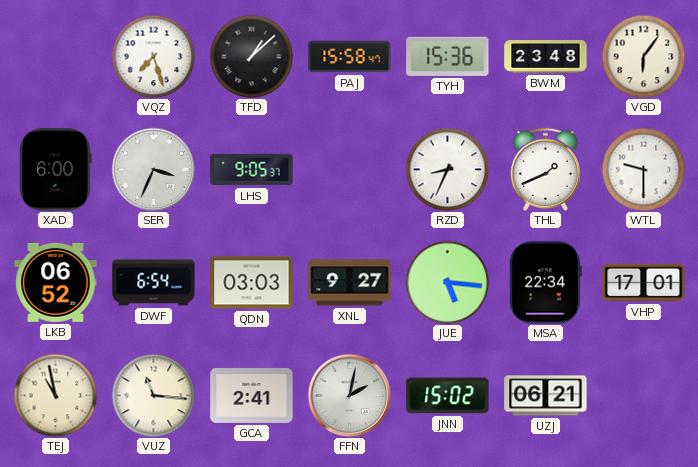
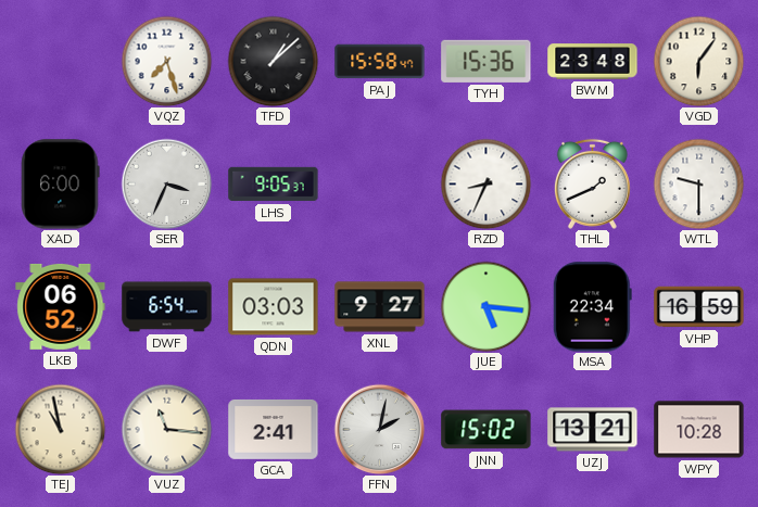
VHP: 17:01 -> 16:59 (699, 307)
UZJ: 06:21 -> 13:21 (593, 430)
WPY: none -> 10:28 (699, 430)
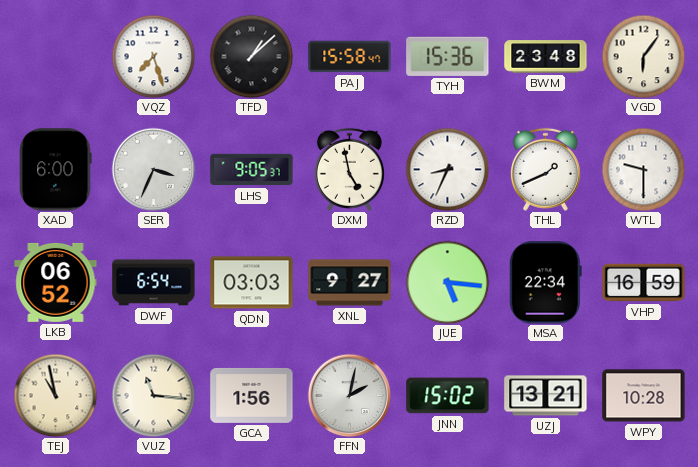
DXM: none -> 4:58 (349, 169)
GCA: 2:41 -> 1:56 (252, 395)
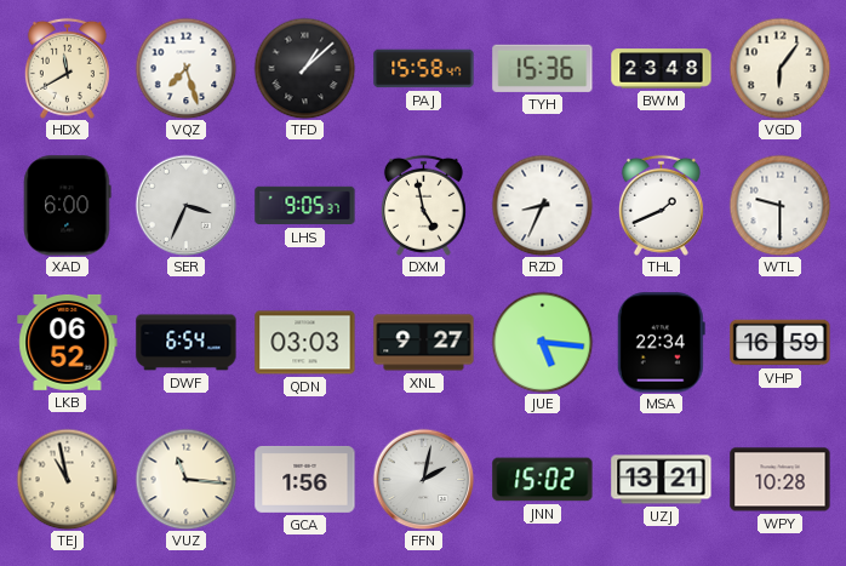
HDX: none -> 11:40 (67, 68)
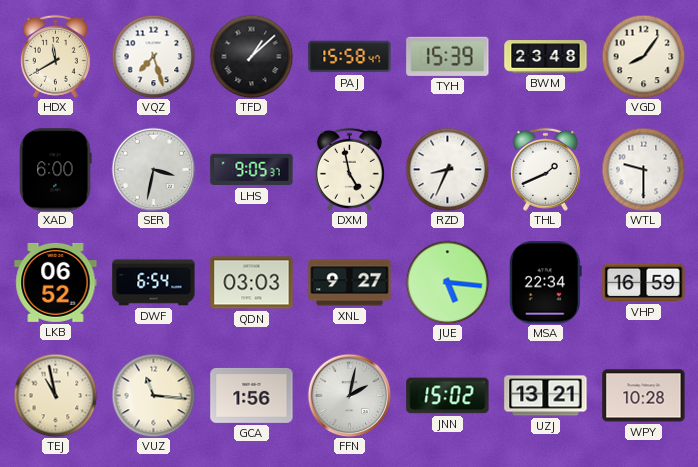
TYH: 15:36 -> 15:39 (448, 56)
VGD: 6:06 -> 8:06 (643, 56)
SER: 3:34 -> 3:32 (153, 169)
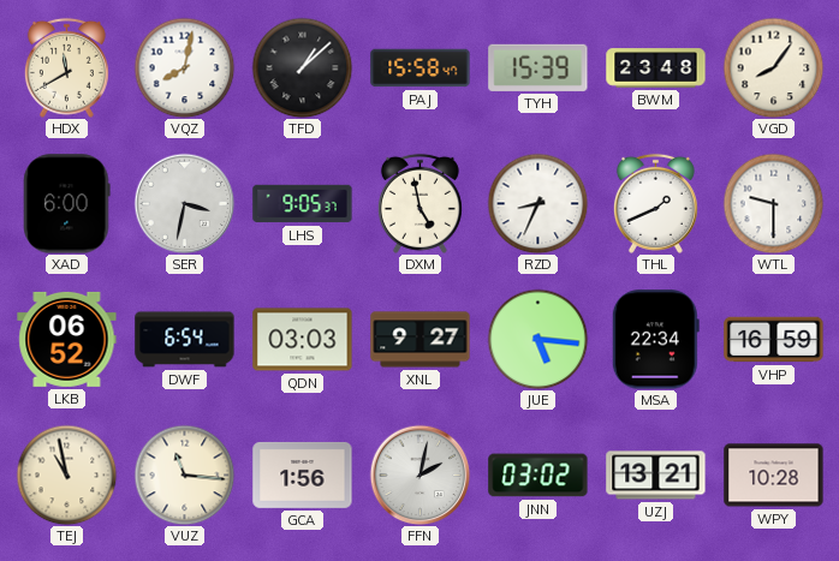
VQZ: 7:27 -> 8:02 (184, 67)
JNN: 15:02 -> 03:02 (538, 476)
